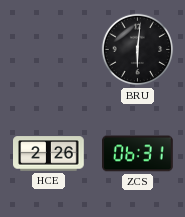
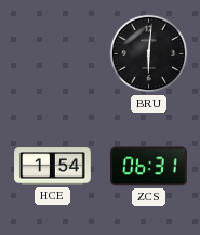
HCE: 2:26 -> 1:54 (53, 167)
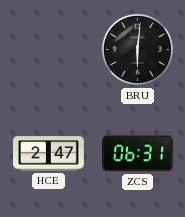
HCE: 1:54 -> 2:47 (49, 154)
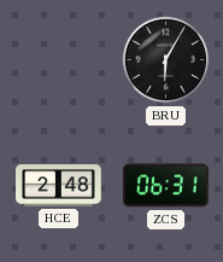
BRU: 6:01 -> 6:05 (166, 60)
HCE: 2:47 -> 2:48 (59, 186)
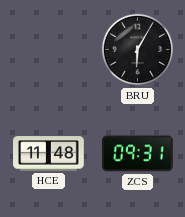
HCE: 2:48 -> 11:48 (49, 154)
ZCS: 06:31 -> 09:31 (138, 154)
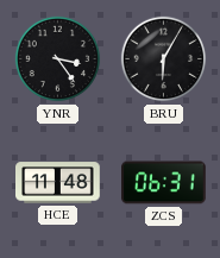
YNR: none -> 3:24 (58, 59)
ZCS: 09:31 -> 06:31 (164, 183)
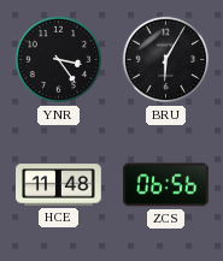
ZCS: 06:31 -> 06:56 (166, 185)
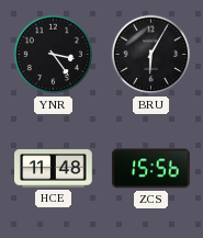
ZCS: 06:56 -> 15:56 (151, 169)
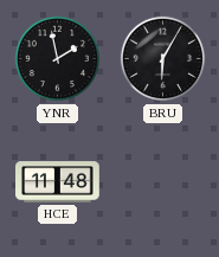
YNR: 3:24 -> 1:58 (58, 59)
ZCS: 15:56 -> none (151, 169)
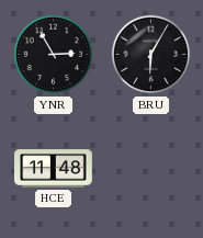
YNR: 1:58 -> 2:55 (54, 55)
